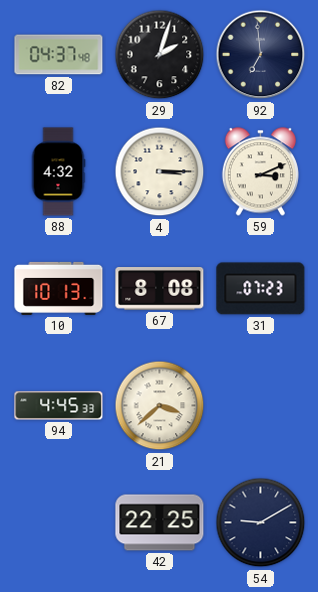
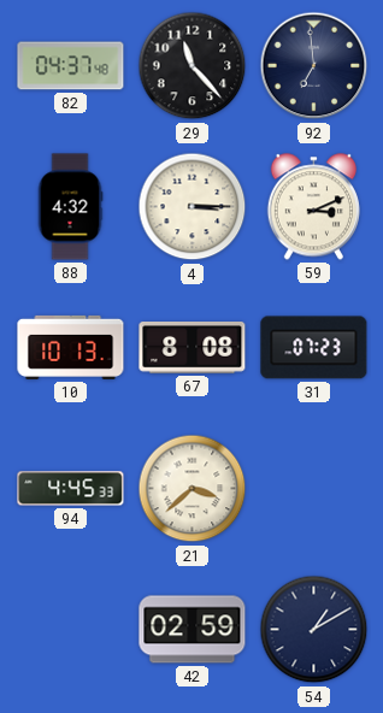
29: 2:03 -> 11:23 (193, 66)
42: 22:25 -> 02:59 (193, 630)
54: 9:10 -> 1:10 (314, 630)
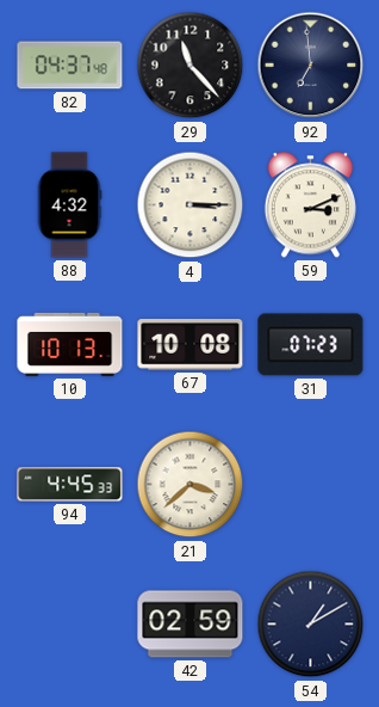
67: 8:08 -> 10:08 (191, 345)
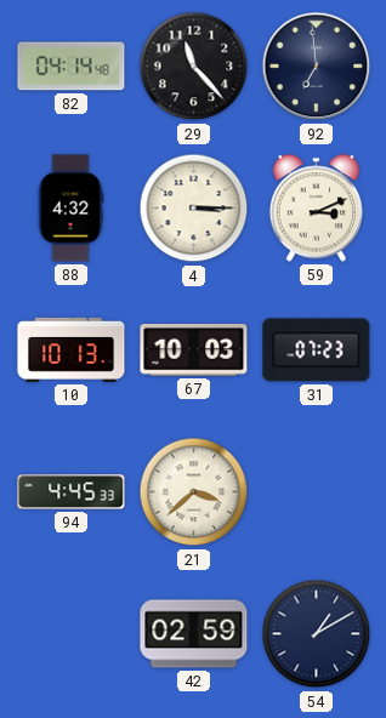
82: 04:37 -> 04:14 (72, 67)
67: 10:08 -> 10:03 (194, 351)
